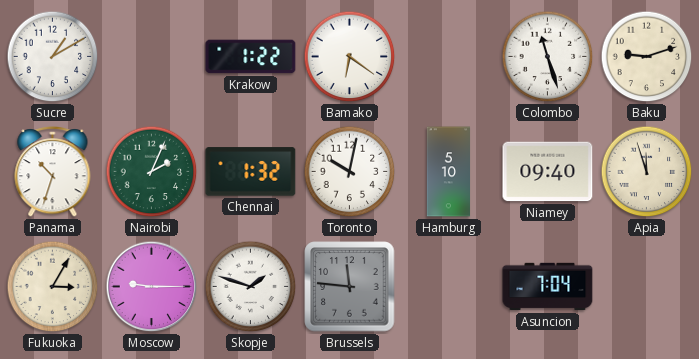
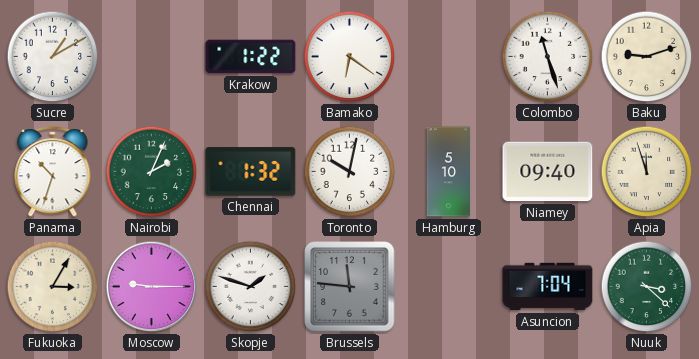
Nuuk: none -> 3:22 (647, 287)
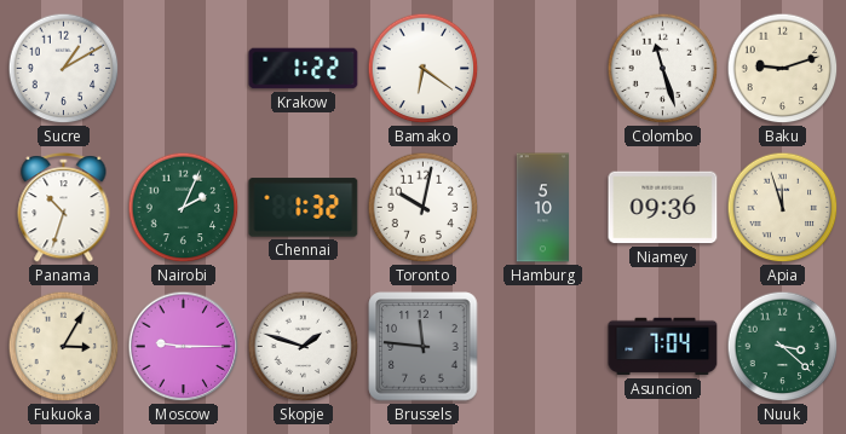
Niamey: 09:40 -> 09:36 (663, 208)
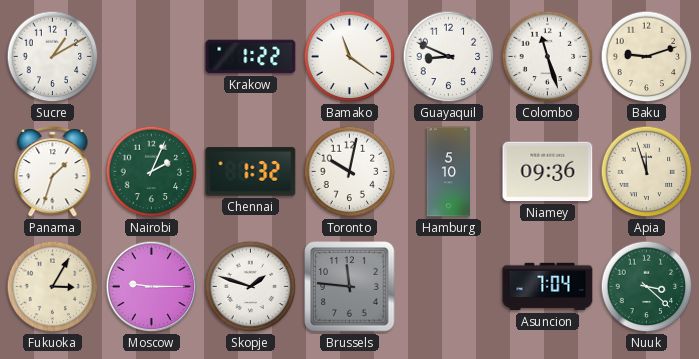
Bamako: 6:21 -> 11:21 (350, 57)
Guayaquil: none -> 8:49 (449, 57)
Panama: 10:33 -> 1:33 (53, 172)
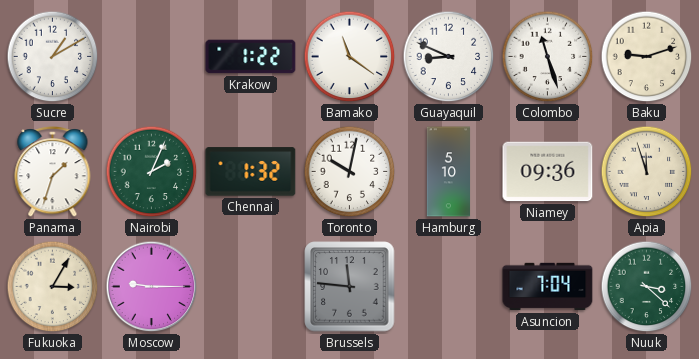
Skopje: 1:48 -> none (251, 287)
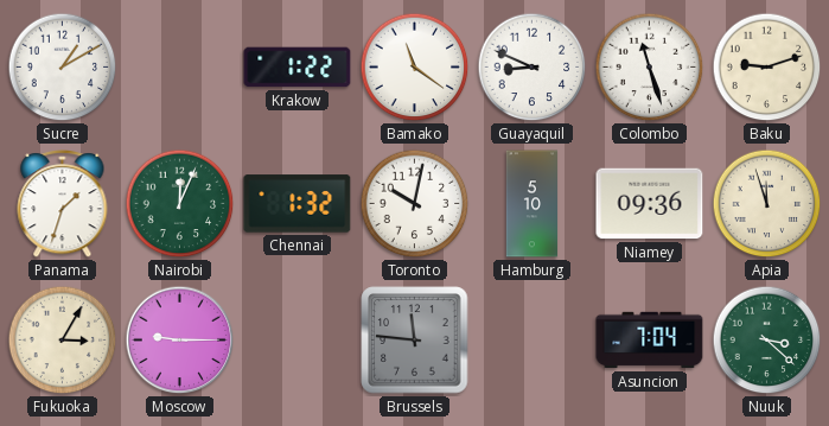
Nairobi: 2:04 -> 12:04 (180, 204)
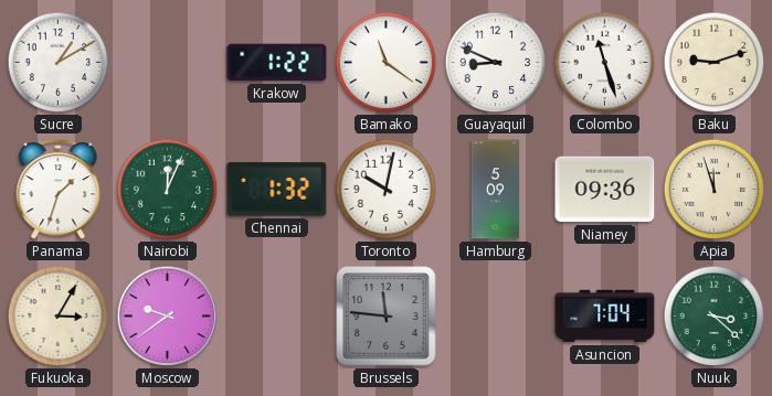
Hamburg: 5:10 -> 5:09 (496, 190)
Moscow: 9:15 -> 9:39 (168, 317)
